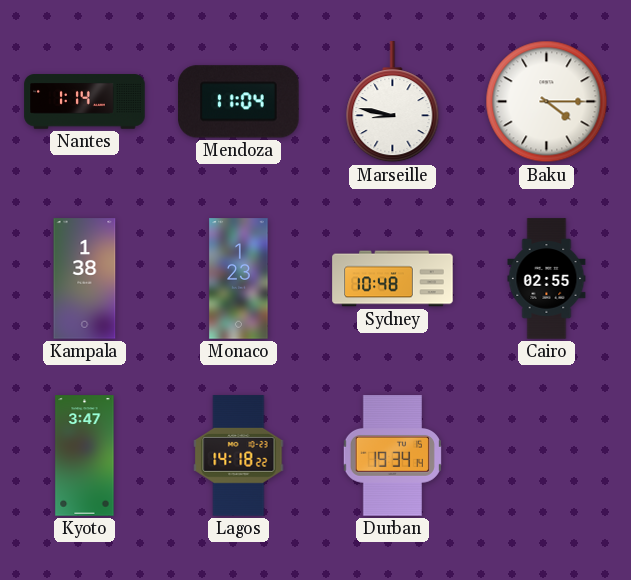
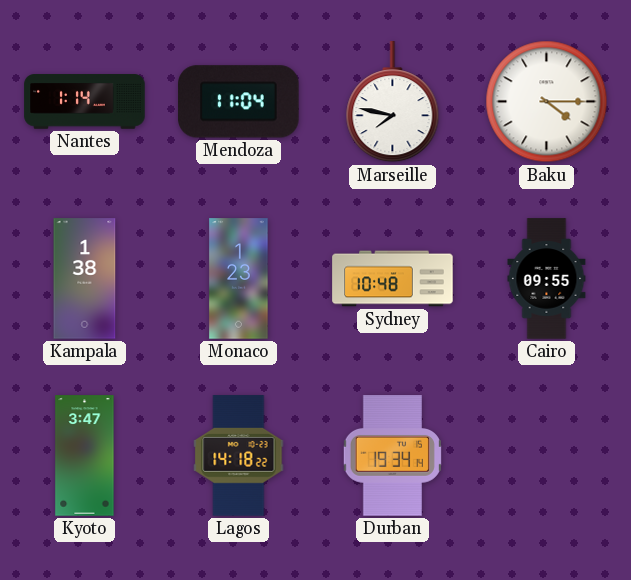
Marseille: 8:47 -> 7:47 (393, 102)
Cairo: 02:55 -> 09:55 (547, 279)
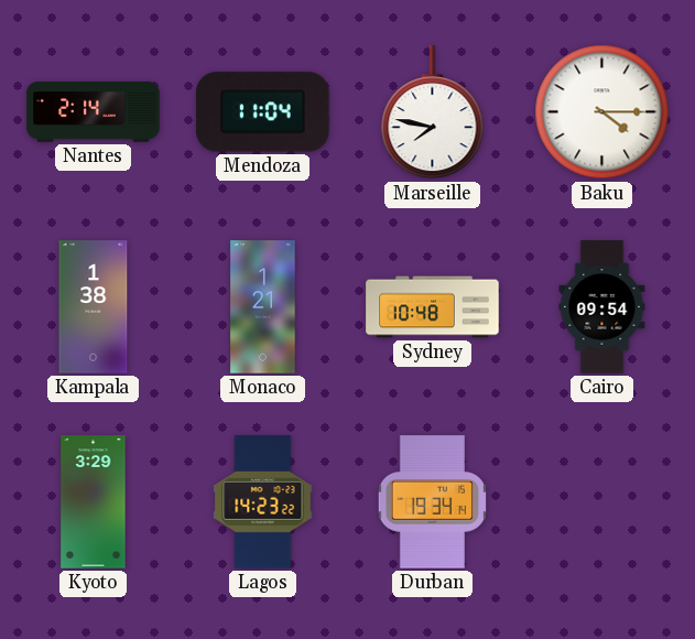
Nantes: 1:14 -> 2:14 (94, 112)
Monaco: 1:23 -> 1:21 (263, 307)
Cairo: 09:55 -> 09:54 (602, 307)
Kyoto: 3:47 -> 3:29 (94, 502)
Lagos: 14:18 -> 14:23 (263, 502)
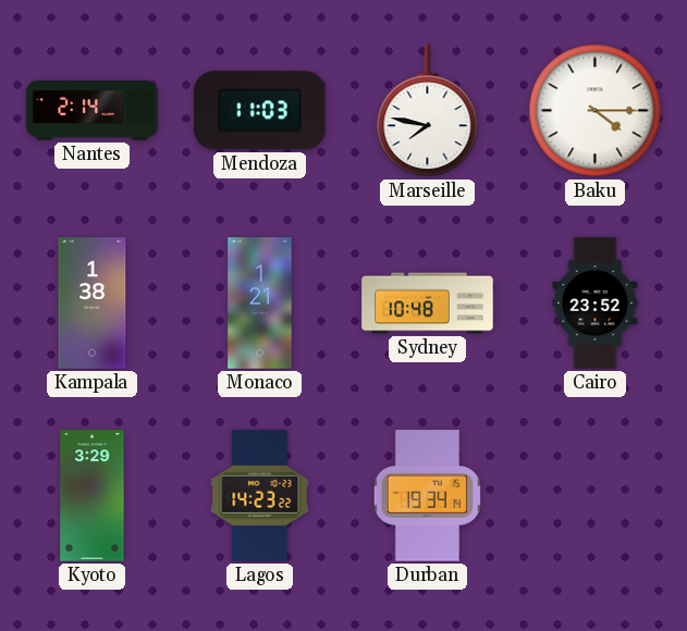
Mendoza: 11:04 -> 11:03 (260, 111)
Cairo: 09:54 -> 23:52 (596, 304)
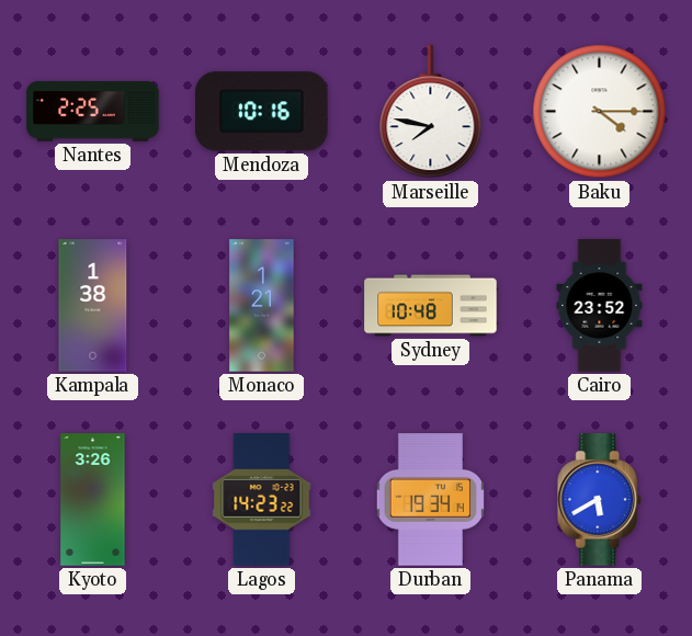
Nantes: 2:14 -> 2:25 (93, 112)
Mendoza: 11:03 -> 10:16 (262, 112)
Kyoto: 3:29 -> 3:26 (93, 500)
Panama: none -> 5:40 (600, 500)
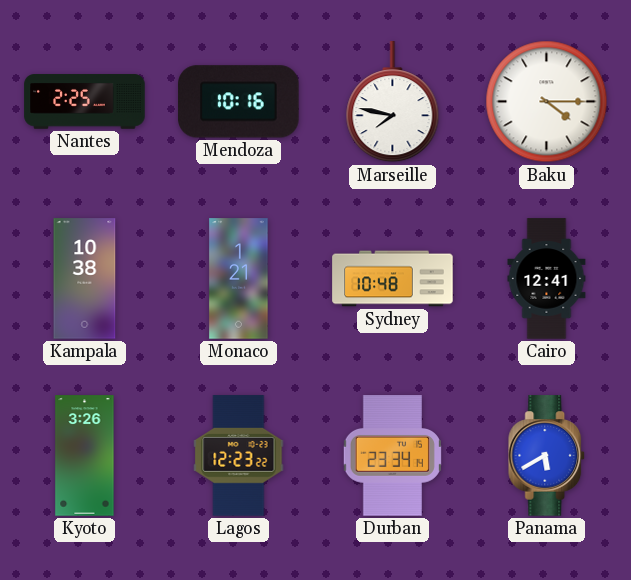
Kampala: 1:38 -> 10:38 (85, 279)
Cairo: 23:52 -> 12:41 (547, 279)
Lagos: 14:23 -> 12:23 (239, 456)
Durban: 19:34 -> 23:34 (392, 456)
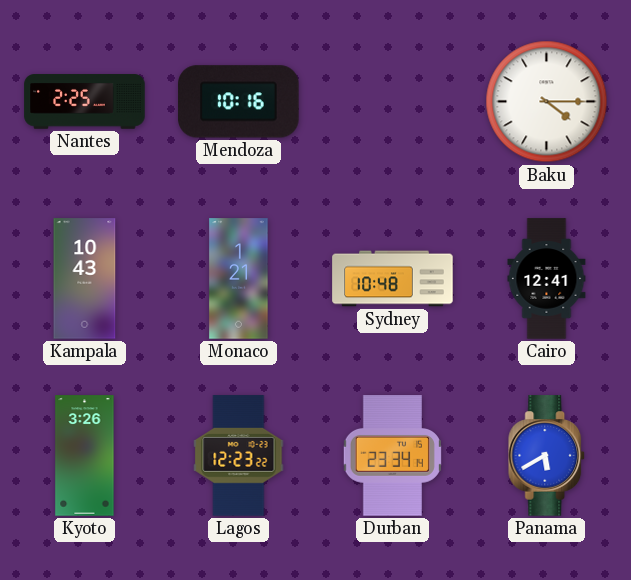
Marseille: 7:47 -> none (393, 102)
Kampala: 10:38 -> 10:43 (85, 279)
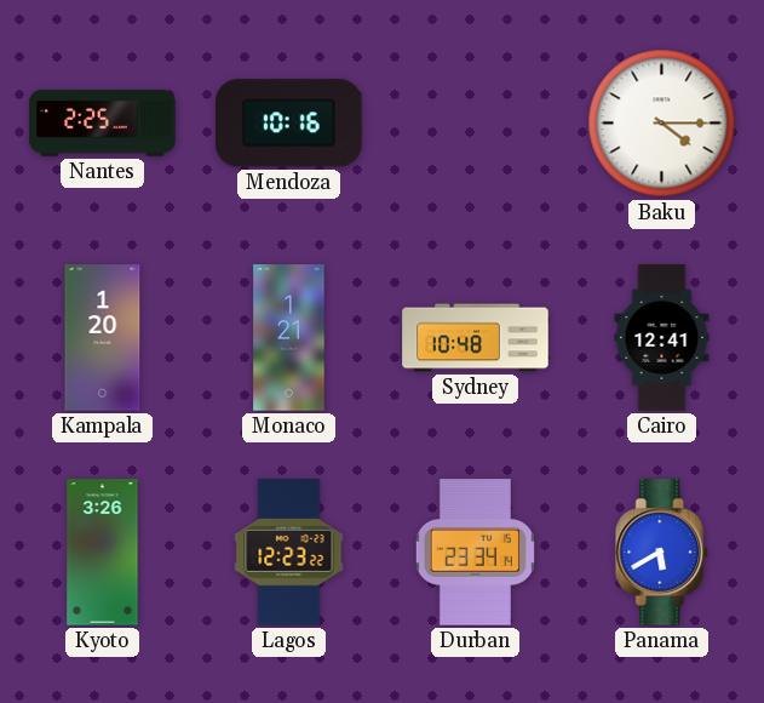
Kampala: 10:43 -> 1:20 (103, 338)
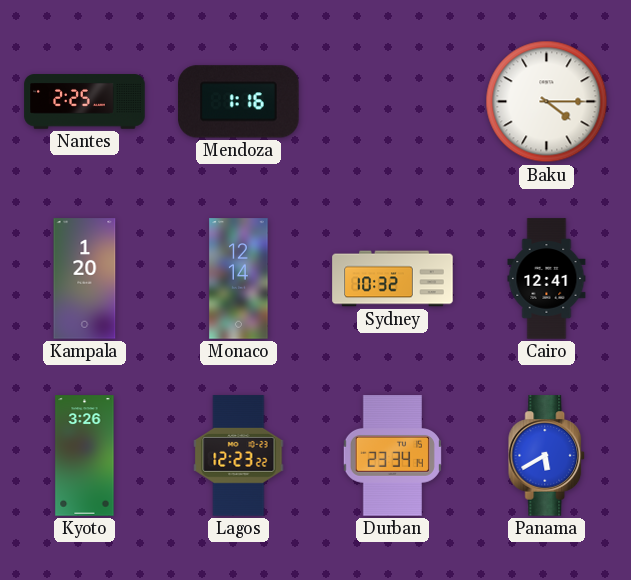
Mendoza: 10:16 -> 1:16 (239, 102)
Monaco: 1:21 -> 12:14 (239, 279)
Sydney: 10:48 -> 10:32 (393, 279)
